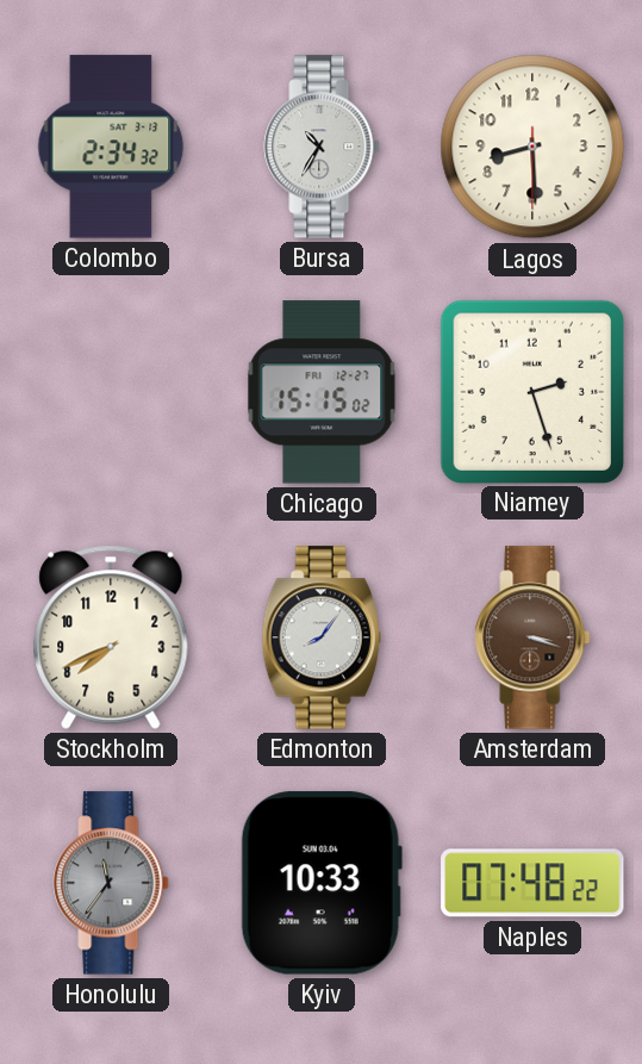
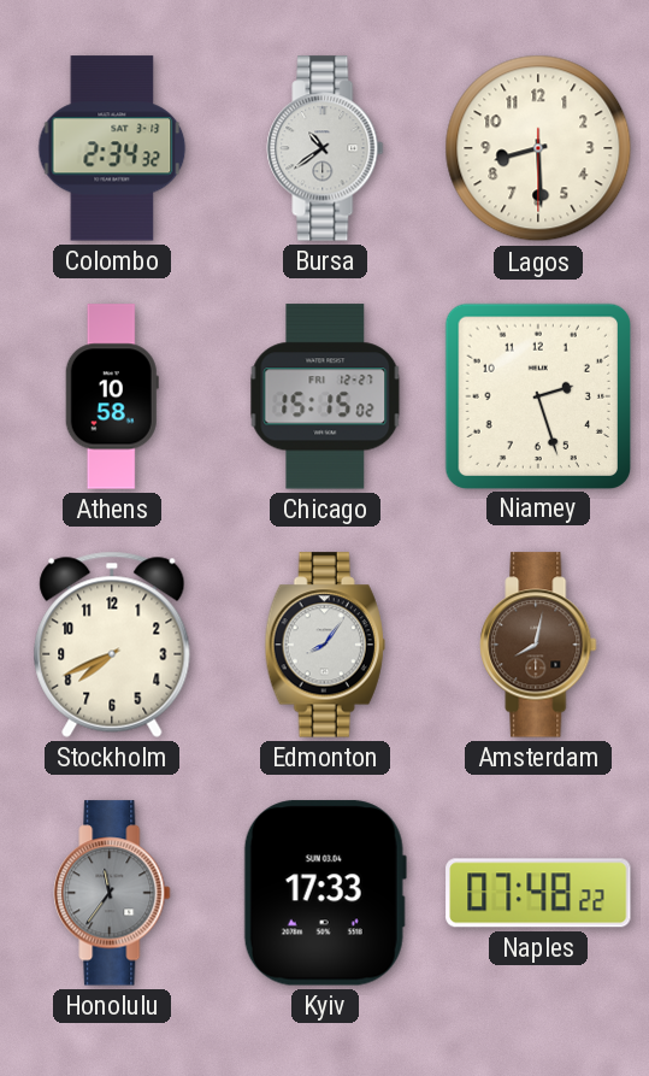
Bursa: 10:35 -> 10:39 (325, 148)
Athens: none -> 10:58 (112, 396)
Amsterdam: 3:18 -> 8:02 (538, 645)
Kyiv: 10:33 -> 17:33 (325, 893)
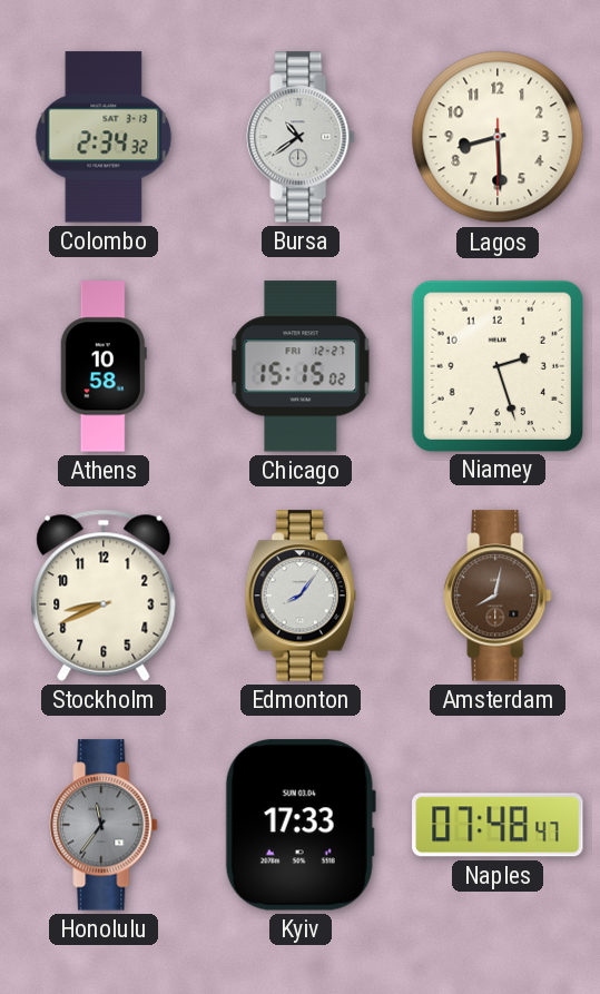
Stockholm: 7:41 -> 8:41 (104, 596)
Naples: 07:48:22 -> 07:48:47 (498, 825)
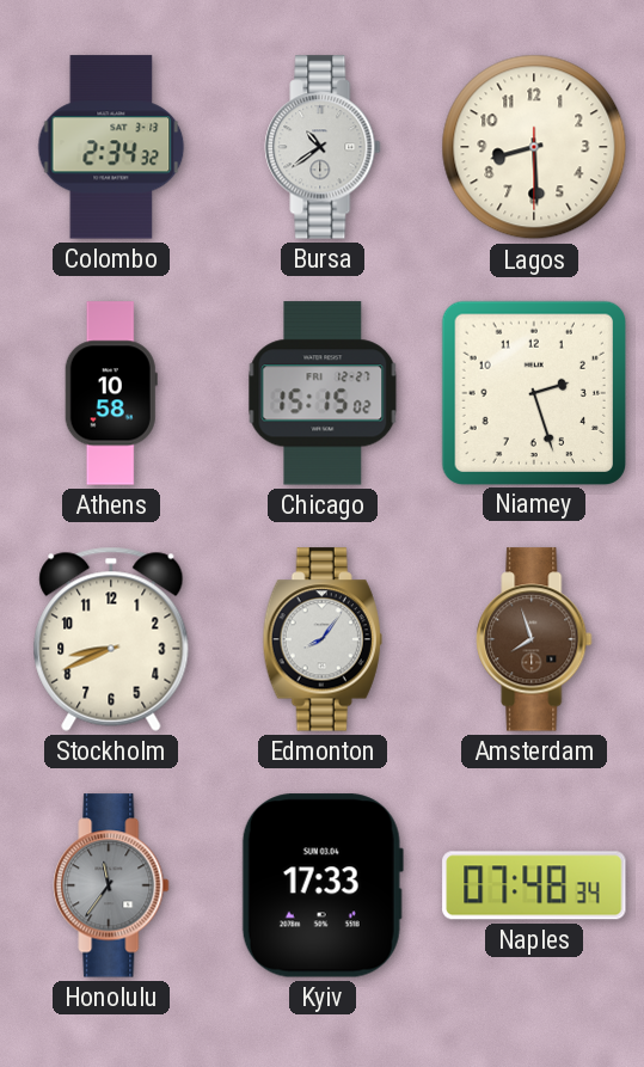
Amsterdam: 8:02 -> 7:57 (534, 639)
Naples: 07:48:47 -> 07:48:34 (534, 885)
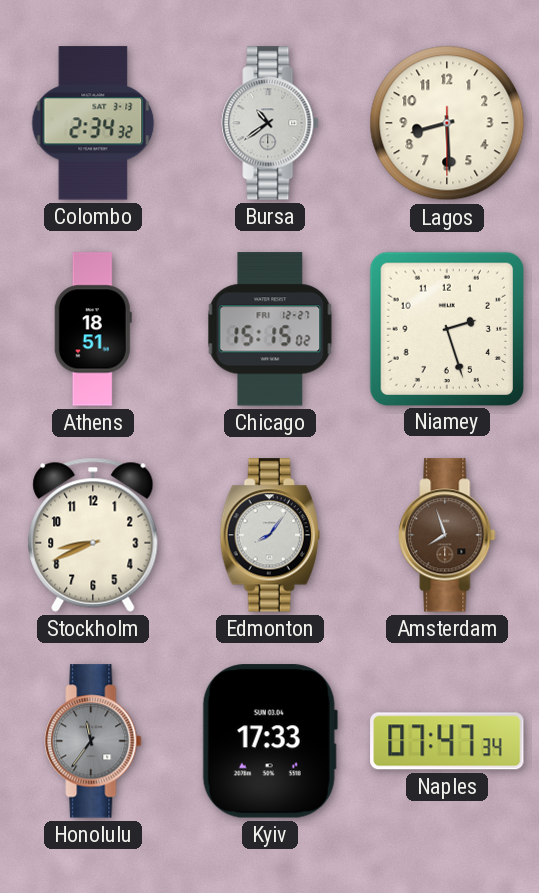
Athens: 10:58 -> 18:51 (93, 329)
Naples: 07:48 -> 07:47 (447, 741)
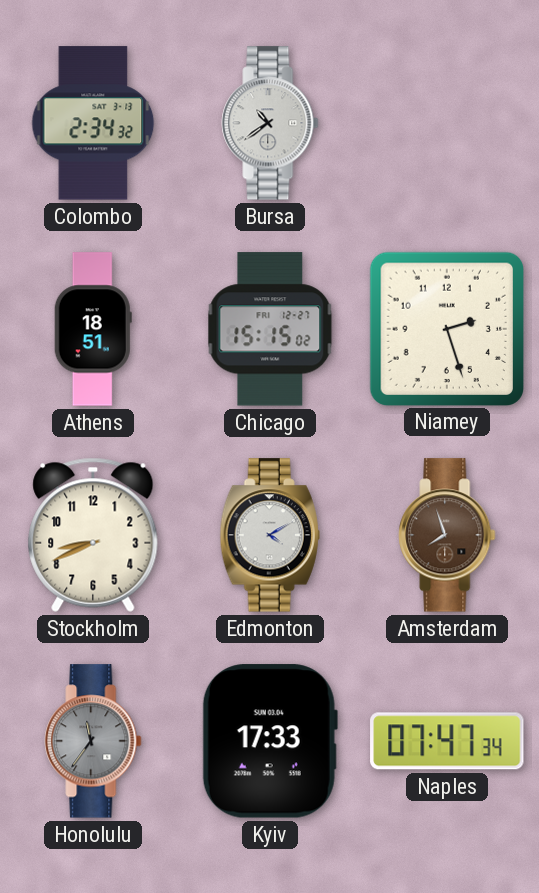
Lagos: 8:29 -> none (447, 123)
Edmonton: 8:06 -> 4:10 (270, 535)
